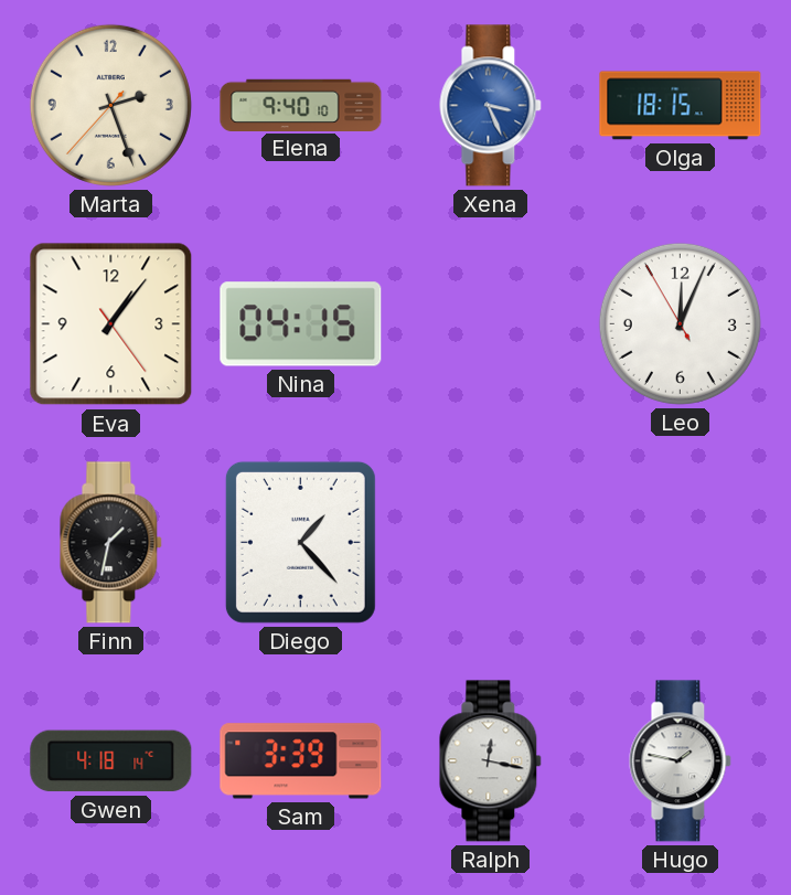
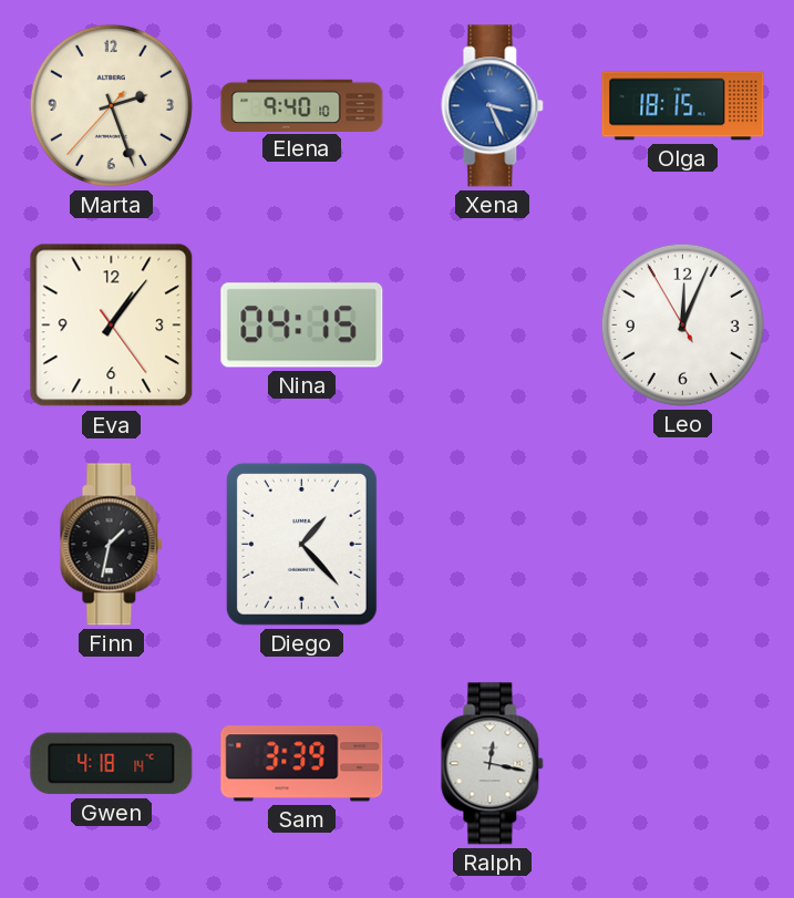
Hugo: 1:47 -> none (681, 761)
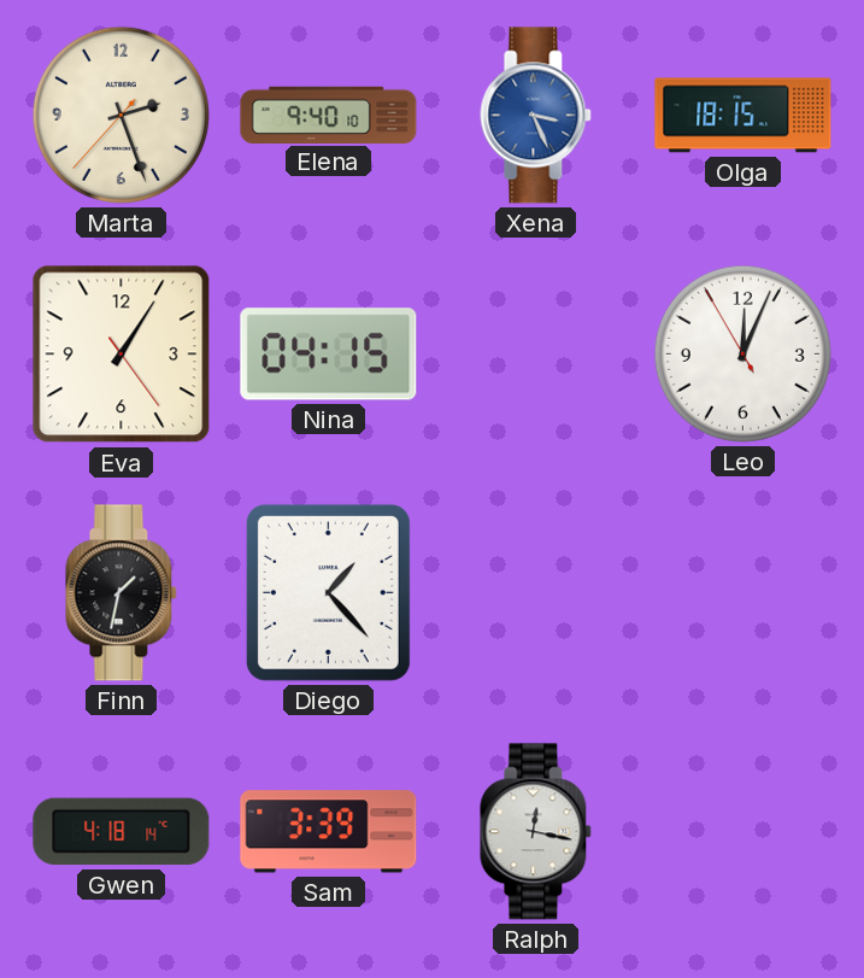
Eva: 1:06 -> 1:05 (122, 355)
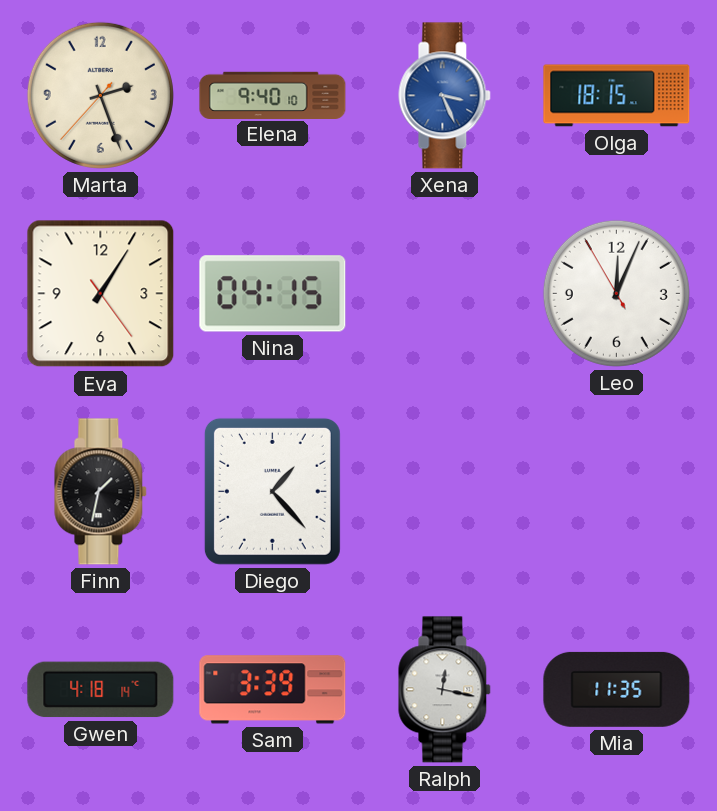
Mia: none -> 11:35 (617, 689)
